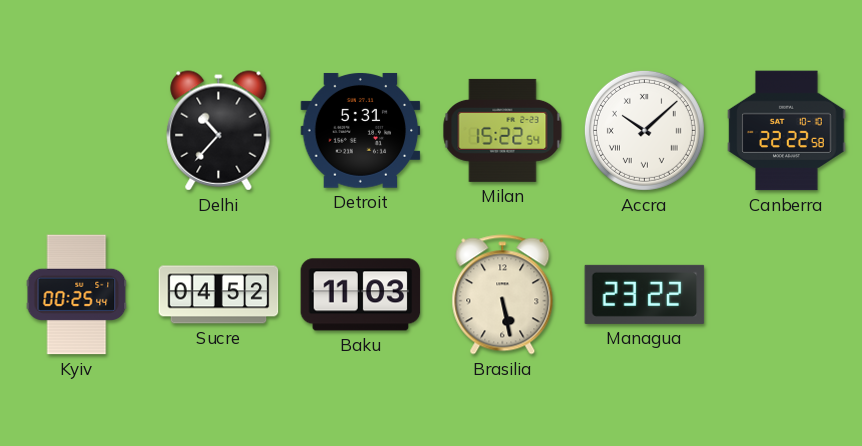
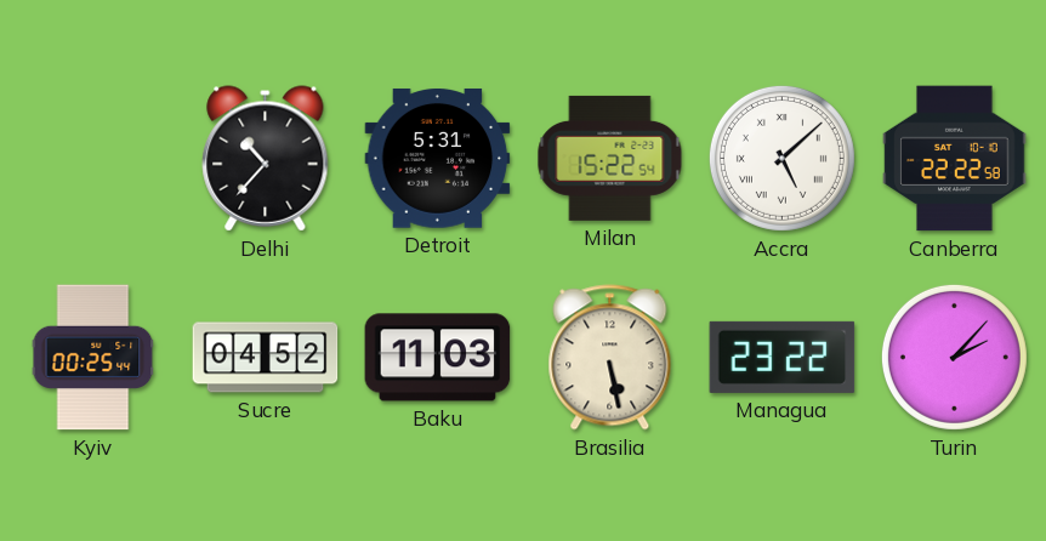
Accra: 10:08 -> 5:08 (781, 158)
Turin: none -> 2:07 (954, 357)
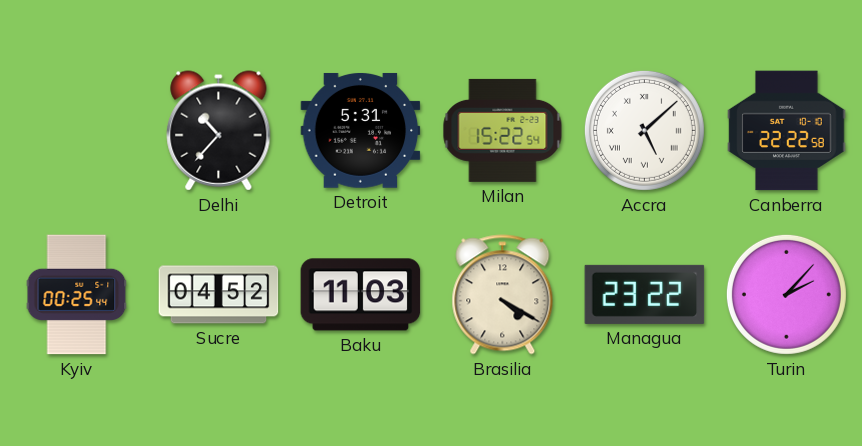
Brasilia: 5:28 -> 4:20 (503, 295)
